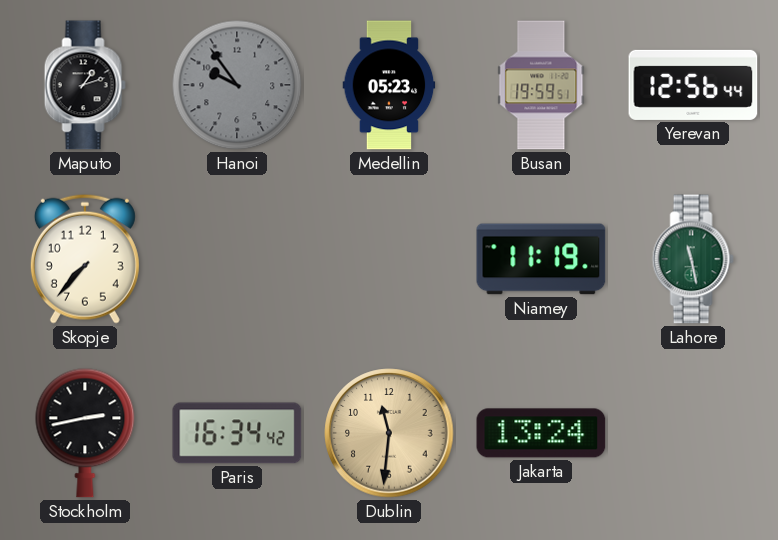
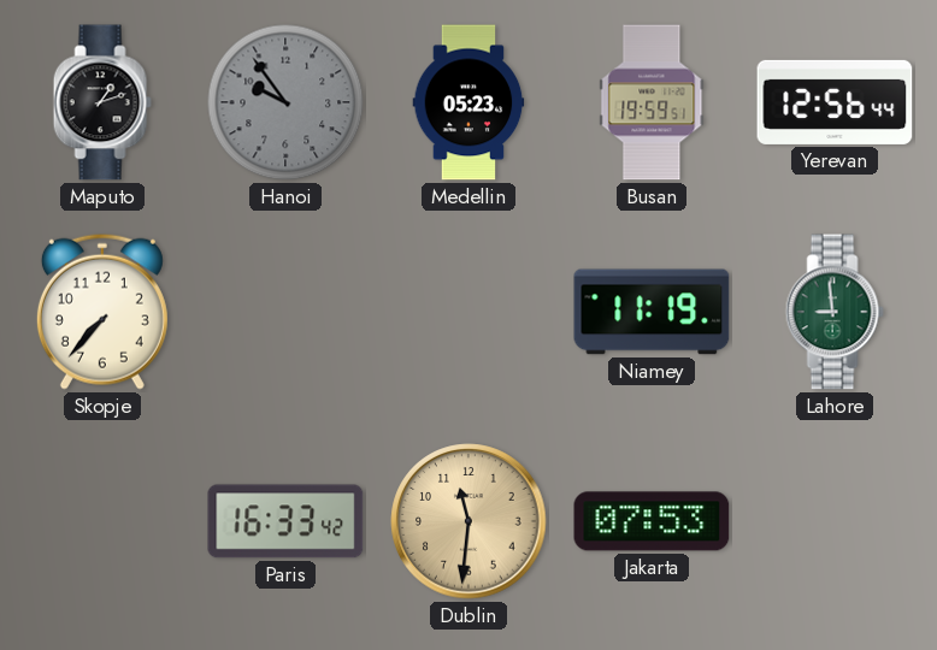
Lahore: 11:28 -> 8:59 (835, 312)
Stockholm: 2:43 -> none (85, 433)
Paris: 16:34 -> 16:33 (285, 521)
Jakarta: 13:24 -> 07:53 (652, 521)
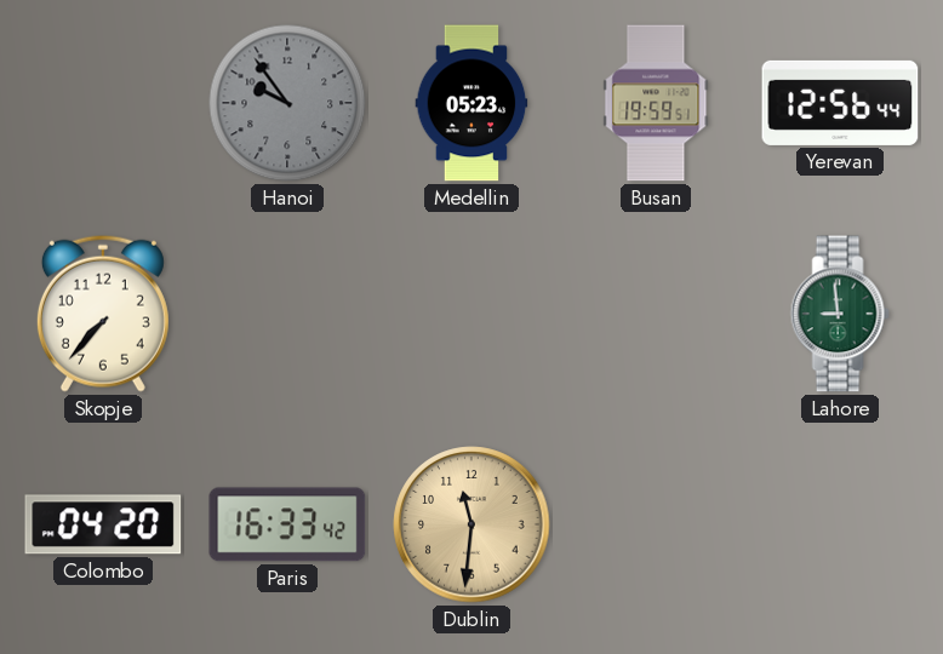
Maputo: 1:12 -> none (102, 102)
Niamey: 11:19 -> none (652, 312)
Colombo: none -> 04:20 (103, 524)
Jakarta: 07:53 -> none (652, 521)
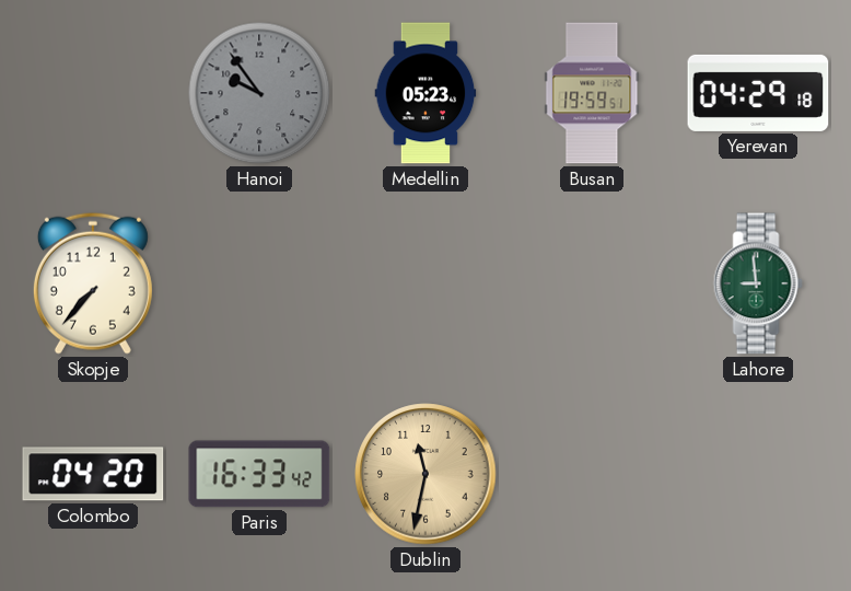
Yerevan: 12:56 -> 04:29 (758, 93)
Dublin: 11:31 -> 11:32 (425, 474)
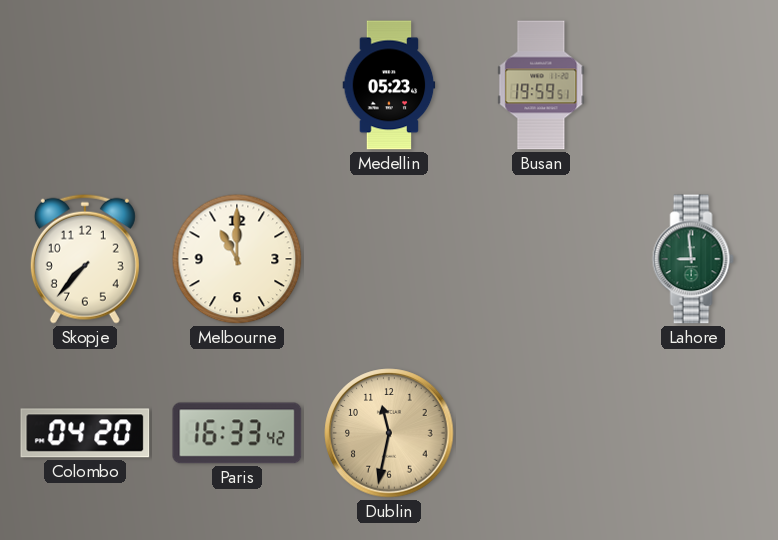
Hanoi: 9:54 -> none (259, 93)
Yerevan: 04:29 -> none (758, 93)
Melbourne: none -> 11:00 (237, 259)
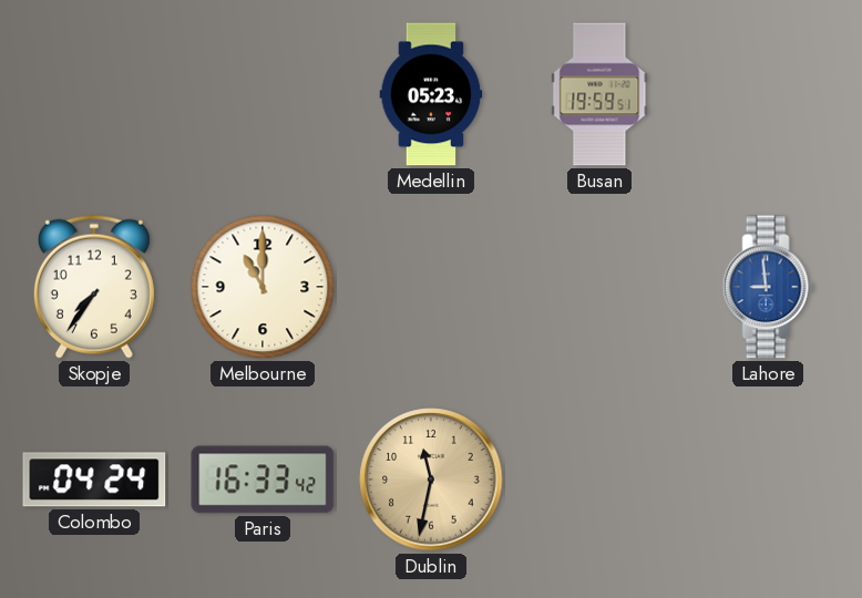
Skopje: 7:37 -> 7:36 (94, 287)
Lahore dial: green -> blue (768, 287)
Colombo: 04:20 -> 04:24 (94, 480)
